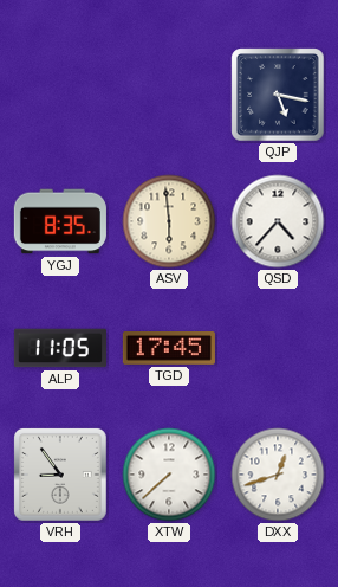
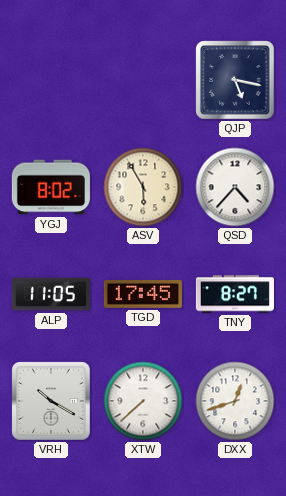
YGJ: 8:35 -> 8:02 (51, 187)
ASV: 5:59 -> 5:55 (143, 187)
TNY: none -> 8:27 (235, 294)
VRH: 8:54 -> 10:20 (51, 401)
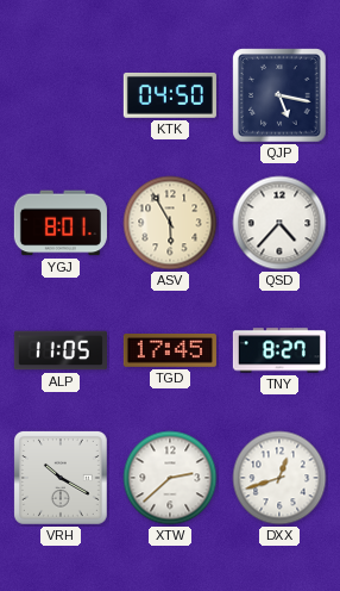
KTK: none -> 04:50 (170, 95)
YGJ: 8:02 -> 8:01 (61, 223)
XTW: 7:38 -> 2:38 (170, 478)
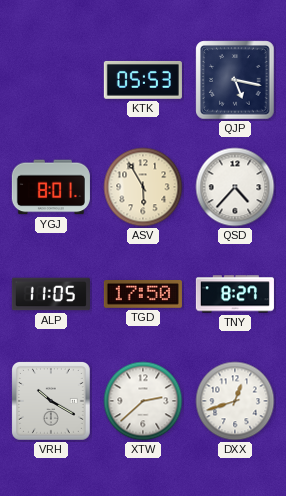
KTK: 04:50 -> 05:53 (143, 80)
TGD: 17:45 -> 17:50 (143, 295)
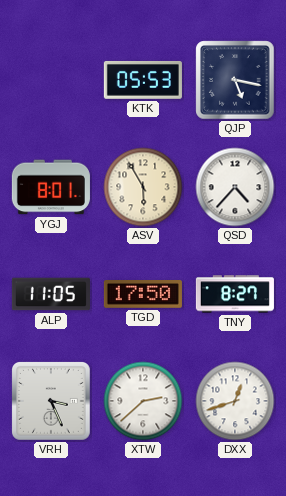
VRH: 10:20 -> 3:26 (51, 401)
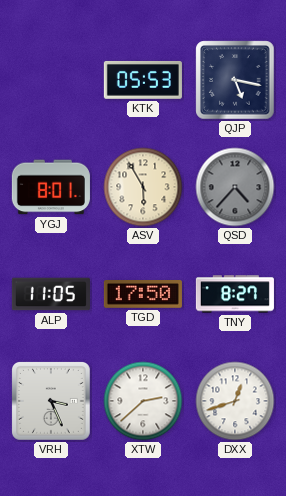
QSD dial: white -> grey (235, 187)
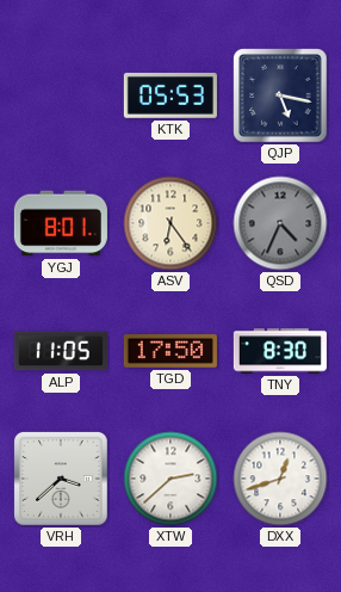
ASV: 5:55 -> 6:24 (170, 223)
QSD: 4:37 -> 4:34 (280, 223)
TNY: 8:27 -> 8:30 (280, 351)
VRH: 3:26 -> 3:38 (61, 479)
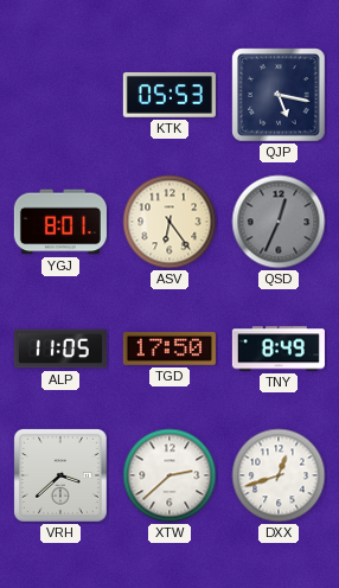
QSD: 4:34 -> 12:34 (279, 222)
TNY: 8:30 -> 8:49 (279, 349)
